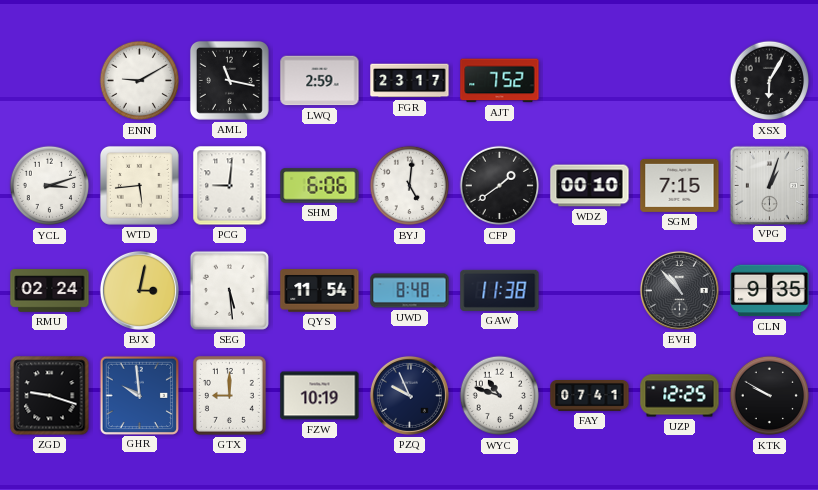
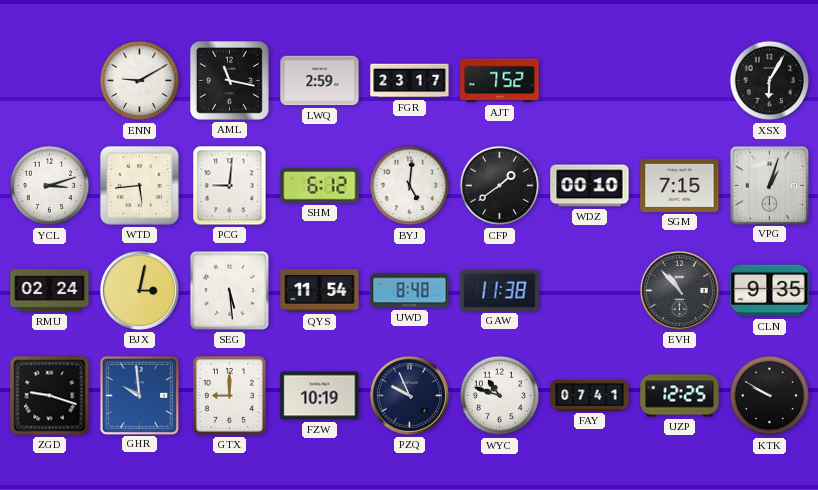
SHM: 6:06 -> 6:12 (320, 186)
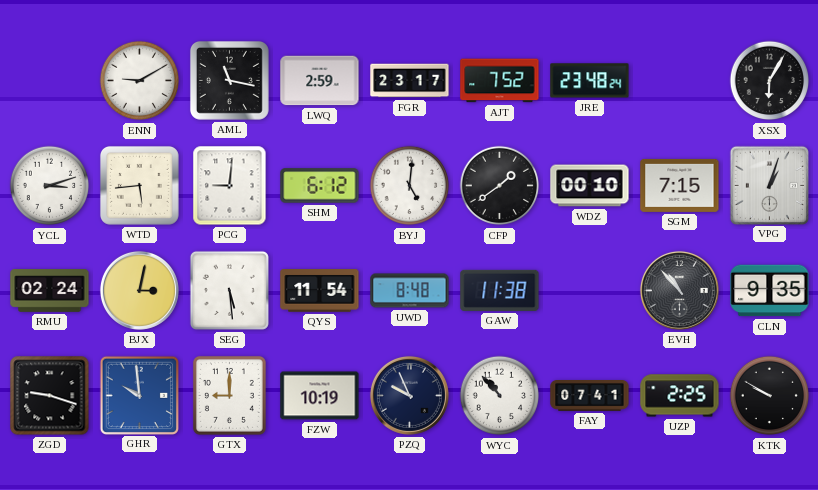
JRE: none -> 23:48 (590, 81)
WYC: 10:48 -> 10:53 (500, 396)
UZP: 12:25 -> 2:25 (680, 396)
